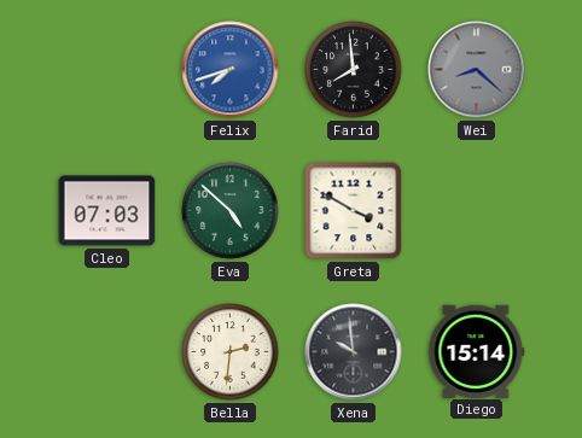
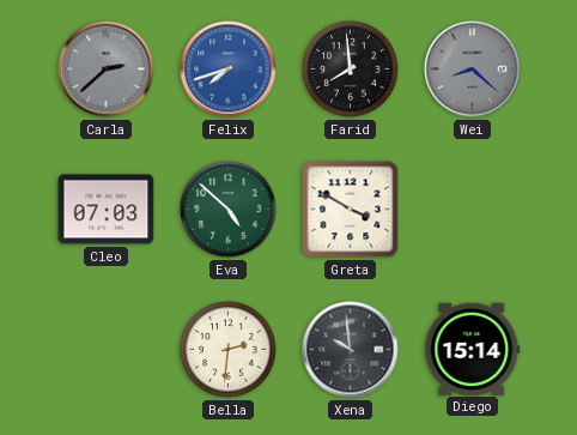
Carla: none -> 2:38 (107, 70)
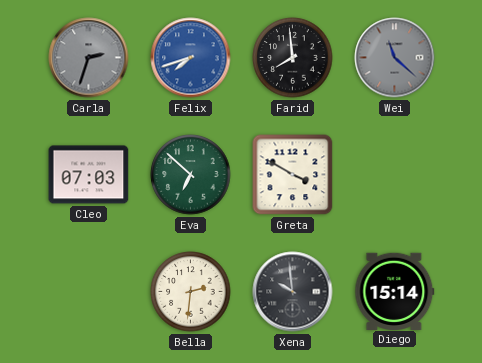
Carla: 2:38 -> 2:33 (89, 58)
Wei: 8:22 -> 11:22 (395, 58)
Eva: 4:52 -> 6:52 (191, 175)
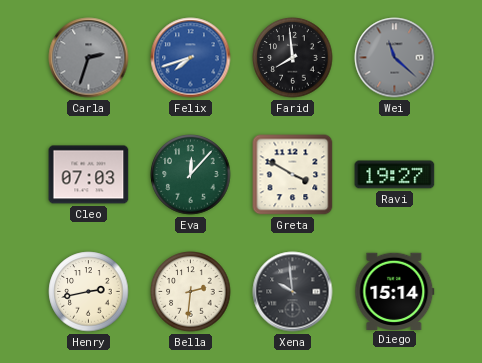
Eva: 6:52 -> 12:07 (191, 175)
Ravi: none -> 19:27 (395, 175)
Henry: none -> 2:43 (89, 292)
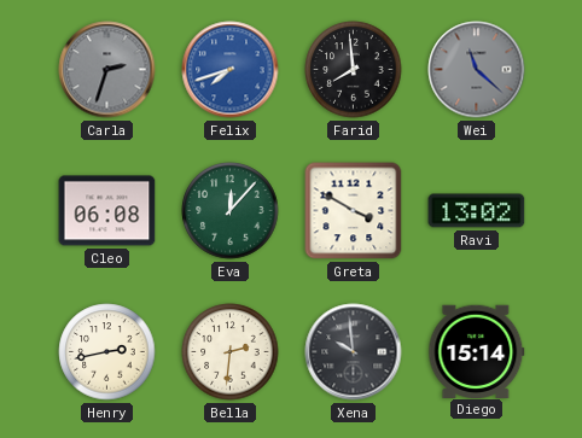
Cleo: 07:03 -> 06:08 (107, 211)
Ravi: 19:27 -> 13:02 (477, 211)
